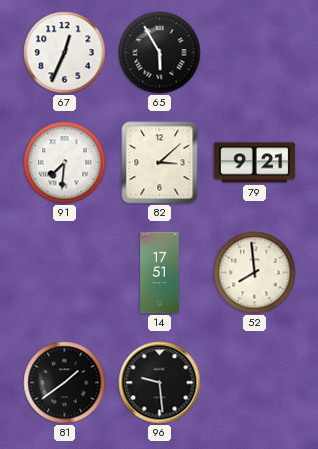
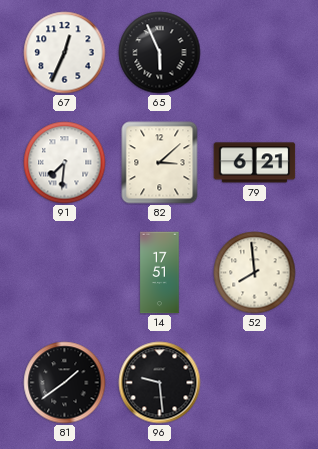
65: 5:55 -> 5:56 (160, 53)
79: 9:21 -> 6:21 (255, 163)
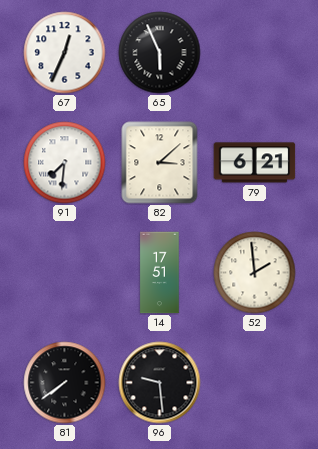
52: 7:59 -> 1:59 (255, 273)
81: 1:39 -> 7:39 (65, 383)
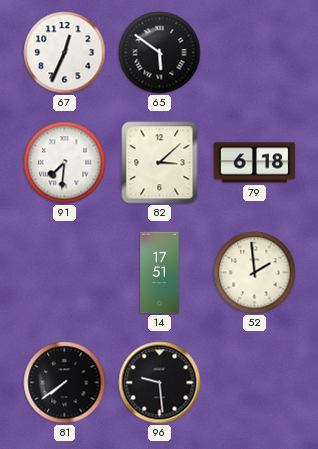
65: 5:56 -> 5:51 (160, 53)
79: 6:21 -> 6:18 (255, 163)
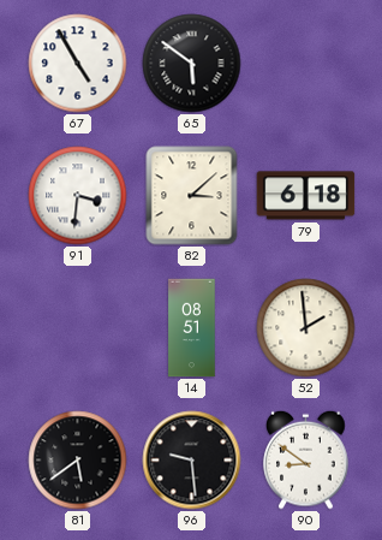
67: 12:34 -> 4:55 (78, 64)
91: 7:31 -> 3:31 (78, 196)
14: 17:51 -> 08:51 (192, 328)
81: 7:39 -> 5:39 (78, 461)
90: none -> 8:51 (306, 459)
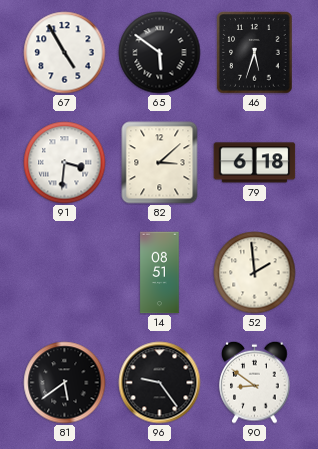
46: none -> 5:33 (255, 53)
96: 9:29 -> 9:24 (160, 383)
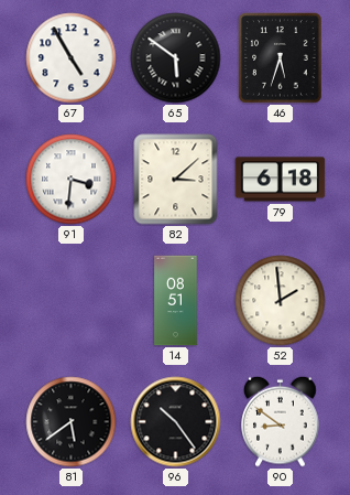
96: 9:24 -> 10:24 (176, 422)
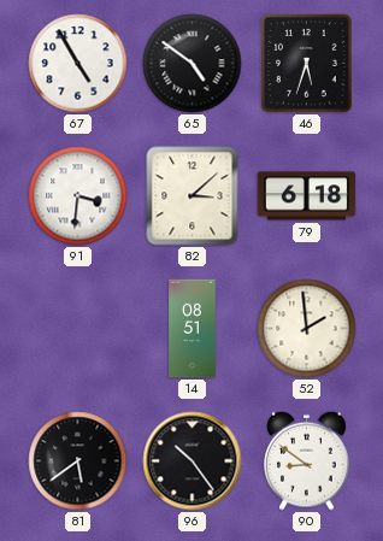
65: 5:51 -> 4:51 (193, 64)
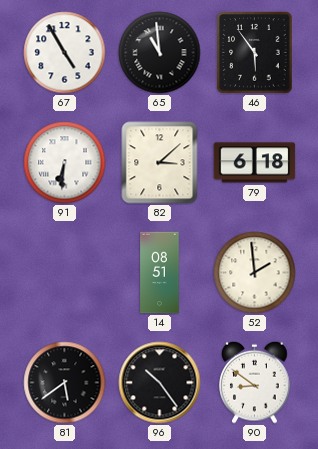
65: 4:51 -> 10:59 (160, 53)
46: 5:33 -> 5:54 (255, 53)
91: 3:31 -> 6:31 (65, 163)
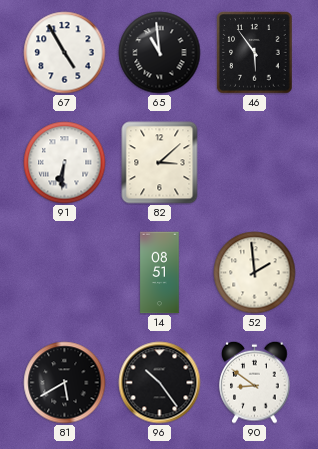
79: 6:18 -> none (255, 163)
81: 5:39 -> 5:40 (65, 383)
